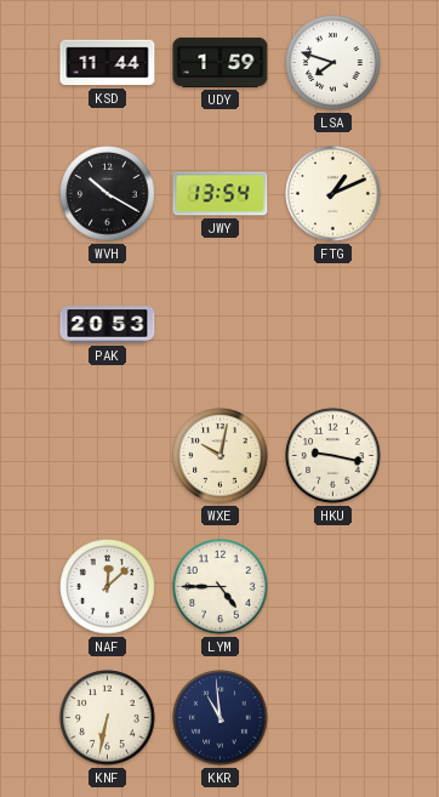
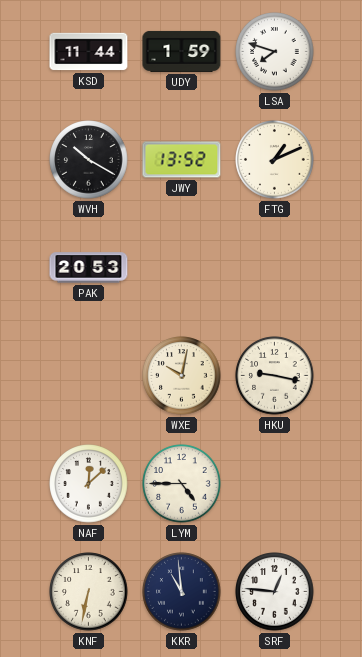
JWY: 13:54 -> 13:52 (182, 160)
SRF: none -> 12:46 (275, 592)
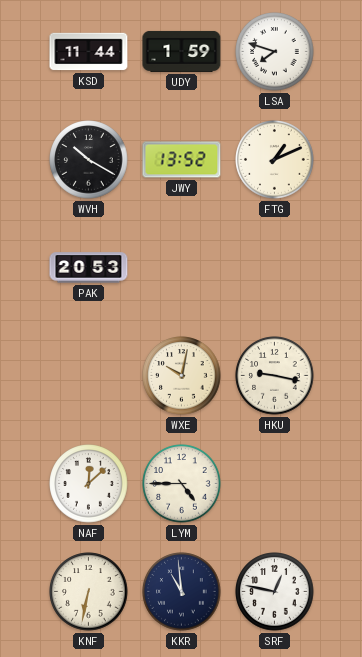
SRF: 12:46 -> 12:47 (275, 592)
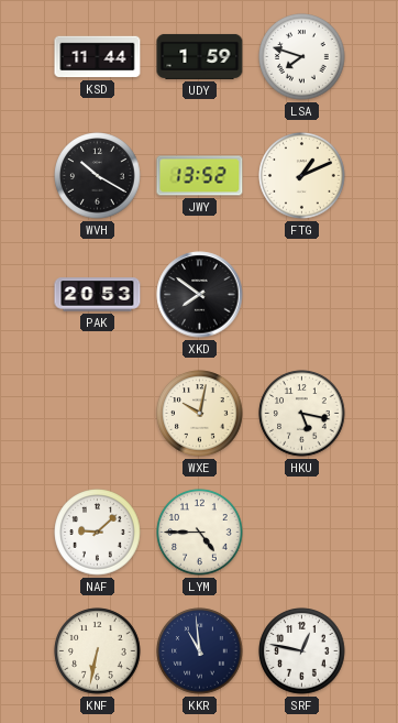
XKD: none -> 7:51 (200, 295)
HKU: 9:17 -> 5:17 (302, 414)
NAF: 12:08 -> 9:08 (98, 533)
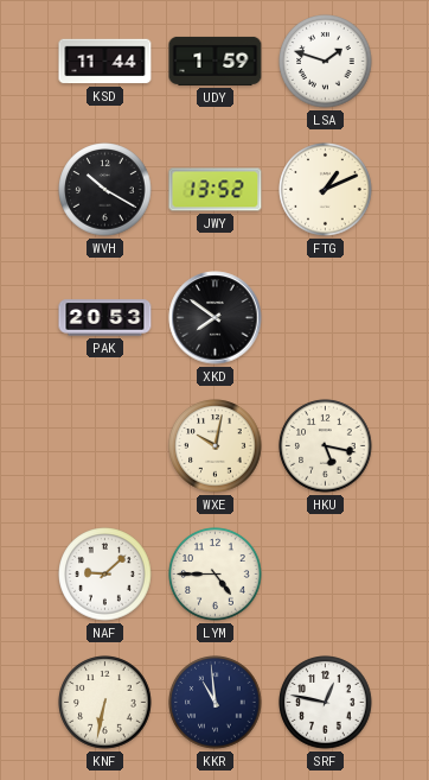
LSA: 7:48 -> 1:48 (326, 62)
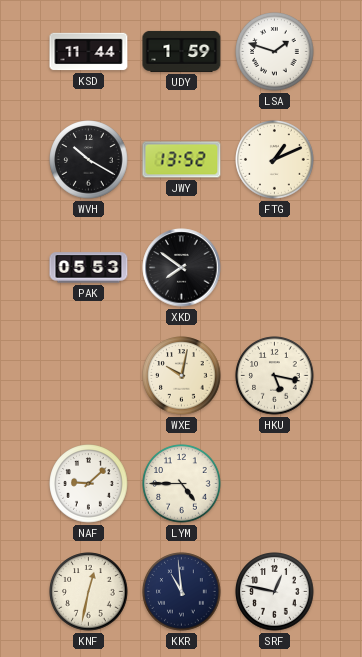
PAK: 20:53 -> 05:53 (89, 268)
KNF: 6:32 -> 12:32 (89, 592)
